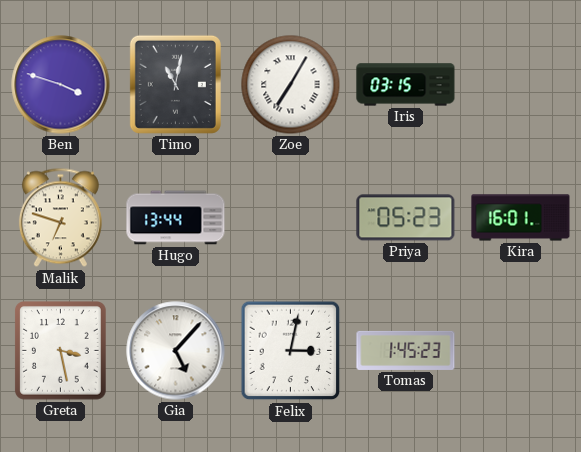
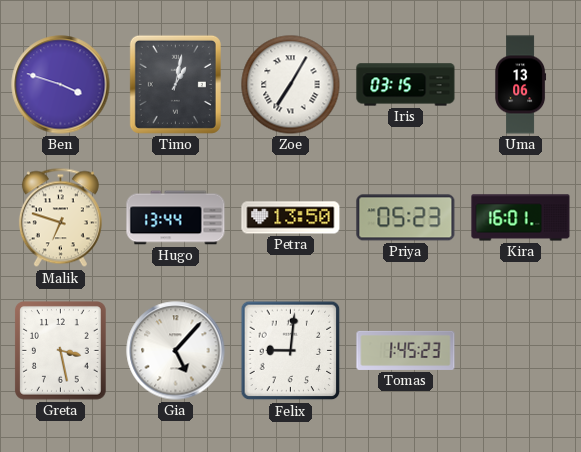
Timo: 11:02 -> 1:02 (175, 84)
Uma: none -> 13:06 (521, 85)
Petra: none -> 13:50 (291, 218)
Felix: 3:02 -> 9:01 (291, 351)
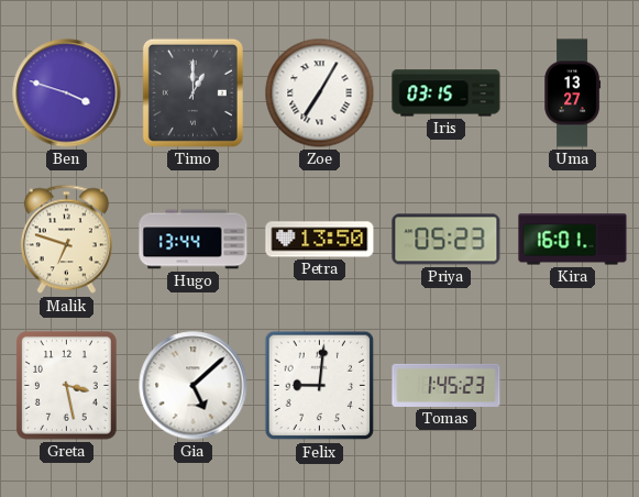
Timo: 1:02 -> 1:00 (192, 92)
Uma: 13:06 -> 13:27 (573, 93)
Gia: 5:07 -> 5:08 (194, 386)
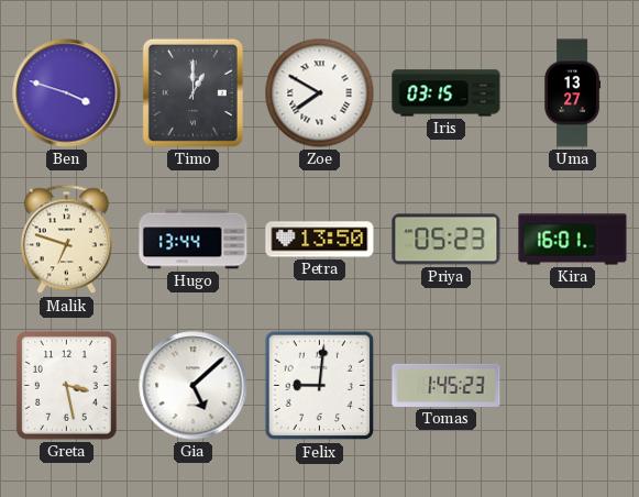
Zoe: 7:05 -> 7:50 (320, 93)
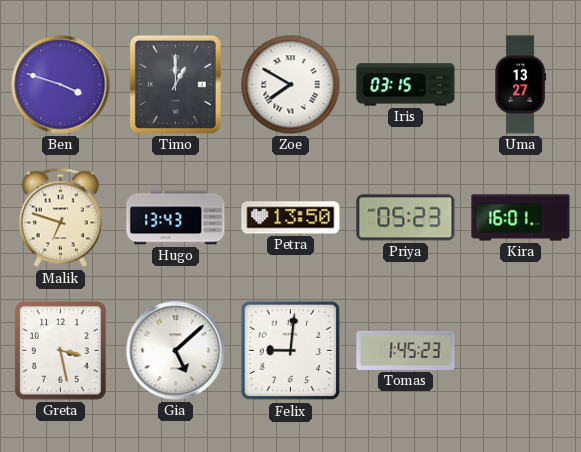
Hugo: 13:44 -> 13:43 (176, 218)
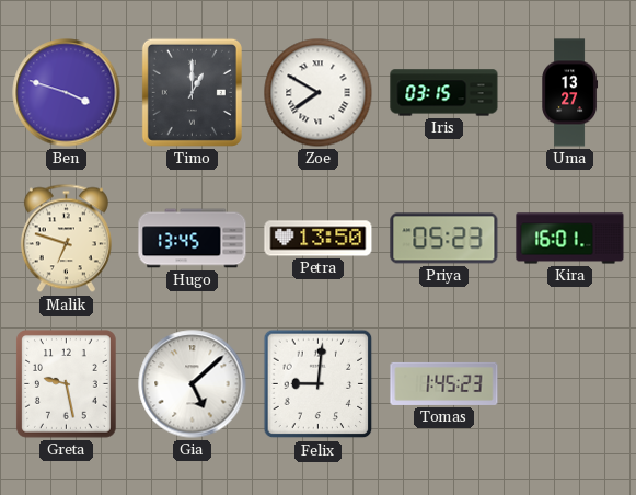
Hugo: 13:43 -> 13:45 (193, 239)
Greta: 3:28 -> 9:28 (67, 384)
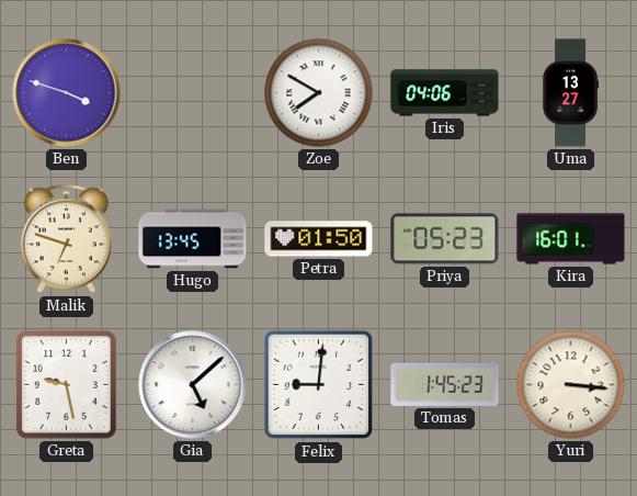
Timo: 1:00 -> none (192, 92)
Iris: 03:15 -> 04:06 (445, 93)
Petra: 13:50 -> 01:50 (319, 239)
Yuri: none -> 3:16 (571, 385)
